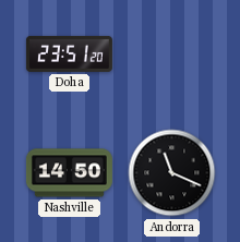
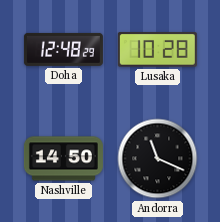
Doha: 23:51 -> 12:48 (63, 49)
Lusaka: none -> 10:28 (157, 50)
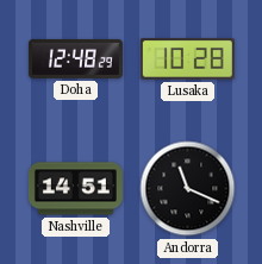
Nashville: 14:50 -> 14:51 (75, 189)
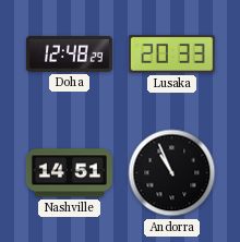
Lusaka: 10:28 -> 20:33 (171, 55)
Andorra: 11:19 -> 10:56 (172, 173)
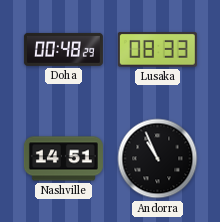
Doha: 12:48 -> 00:48 (63, 49)
Lusaka: 20:33 -> 08:33 (157, 50)
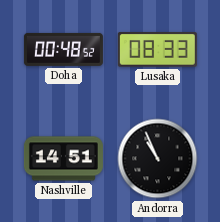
Doha: 00:48:29 -> 00:48:52 (63, 49)
